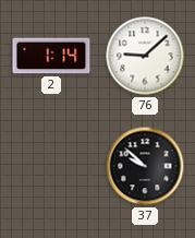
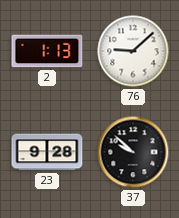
2: 1:14 -> 1:13 (47, 51)
23: none -> 9:28 (47, 152)
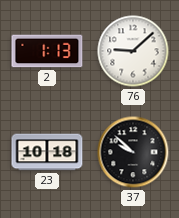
23: 9:28 -> 10:18 (47, 152)
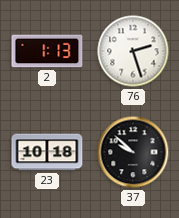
76: 9:08 -> 2:27 (133, 51)
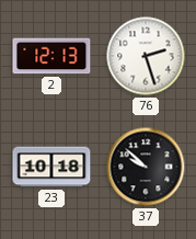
2: 1:13 -> 12:13 (51, 56)
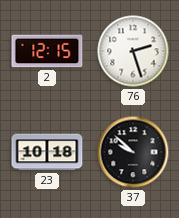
2: 12:13 -> 12:15 (47, 51)
